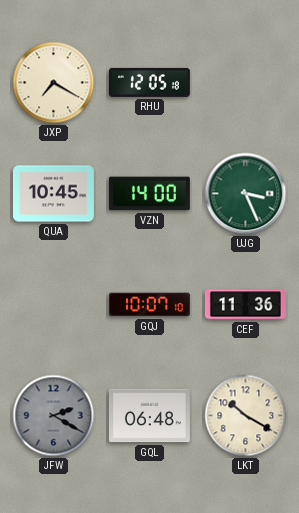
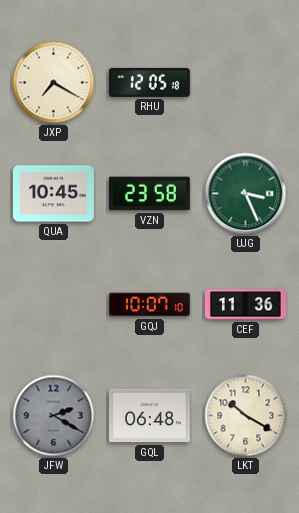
VZN: 14:00 -> 23:58 (149, 194)
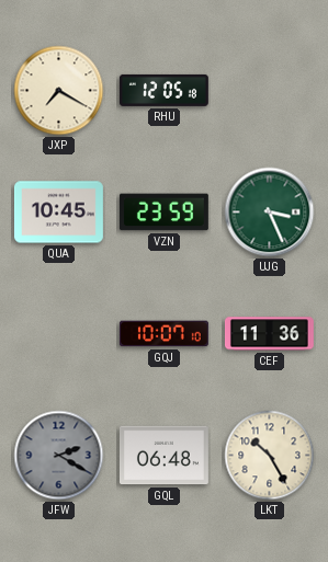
VZN: 23:58 -> 23:59 (163, 213)
LKT: 10:20 -> 10:25 (270, 456)
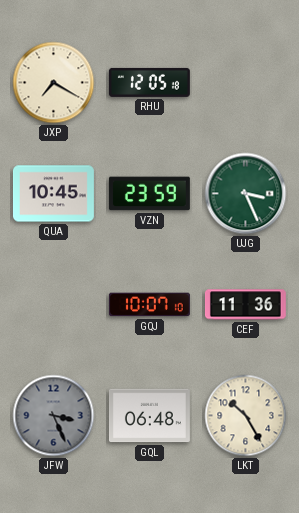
JFW: 2:20 -> 3:26 (54, 416)
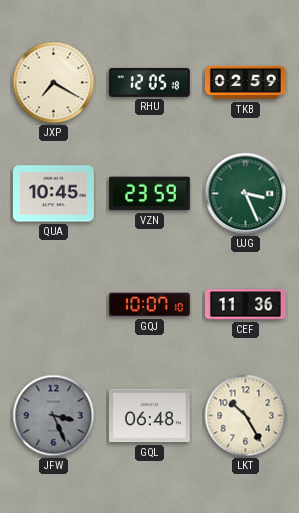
TKB: none -> 02:59 (245, 83)
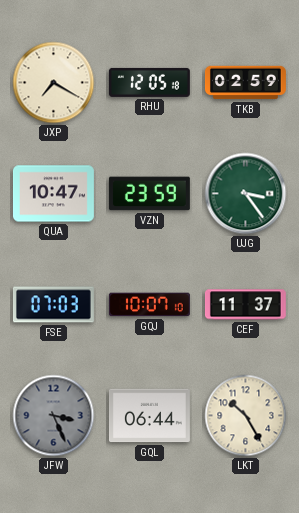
QUA: 10:45 -> 10:47 (53, 194)
UJG: 3:26 -> 3:24 (246, 194)
FSE: none -> 07:03 (53, 305)
CEF: 11:36 -> 11:37 (245, 305)
GQL: 06:48 -> 06:44 (149, 416)
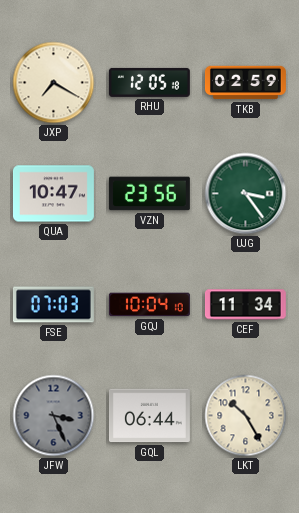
VZN: 23:59 -> 23:56 (149, 194)
GQJ: 10:07 -> 10:04 (149, 305)
CEF: 11:37 -> 11:34 (245, 305)
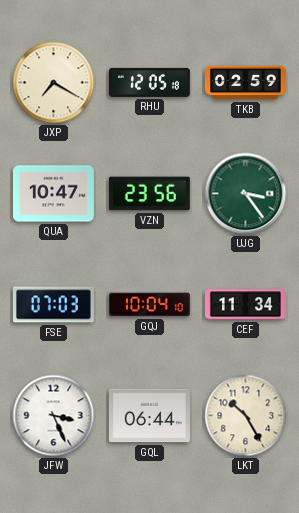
JFW dial: grey -> white (54, 416)
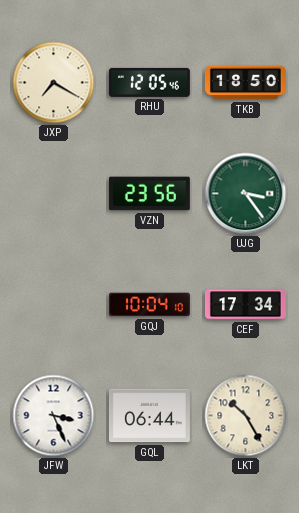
RHU: 12:05:18 -> 12:05:46 (149, 82)
TKB: 02:59 -> 18:50 (245, 83)
QUA: 10:47 -> none (53, 194)
FSE: 07:03 -> none (53, 305)
CEF: 11:34 -> 17:34 (245, 305)
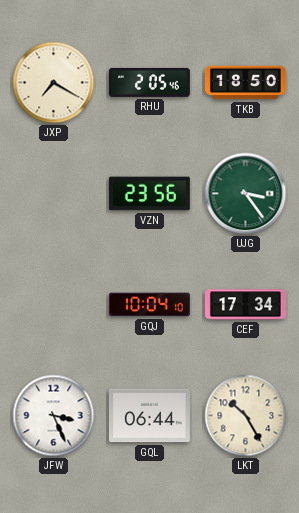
RHU: 12:05 -> 2:05 (149, 82)
